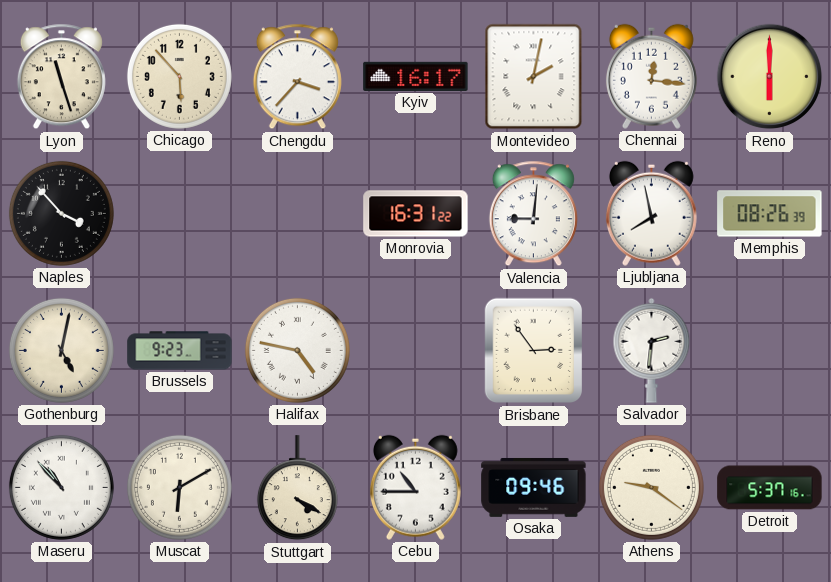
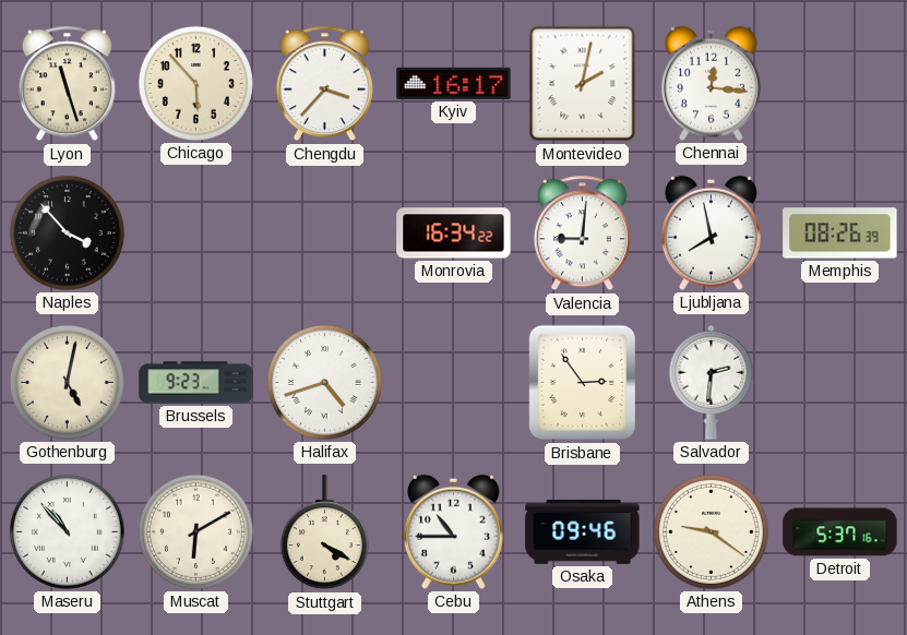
Reno: 6:00 -> none (770, 77)
Monrovia: 16:31 -> 16:34 (454, 233)
Halifax: 4:47 -> 4:42 (324, 382)
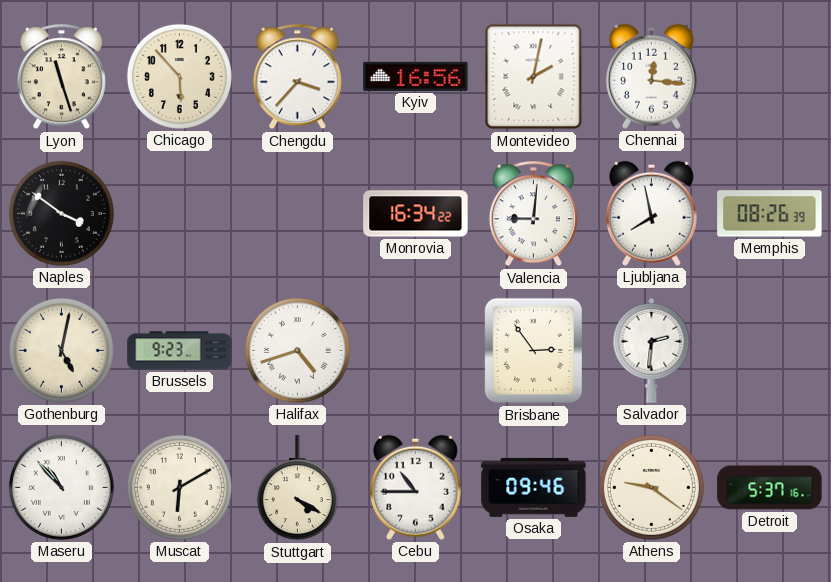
Kyiv: 16:17 -> 16:56 (416, 76)
Naples: 3:53 -> 3:51 (61, 213)
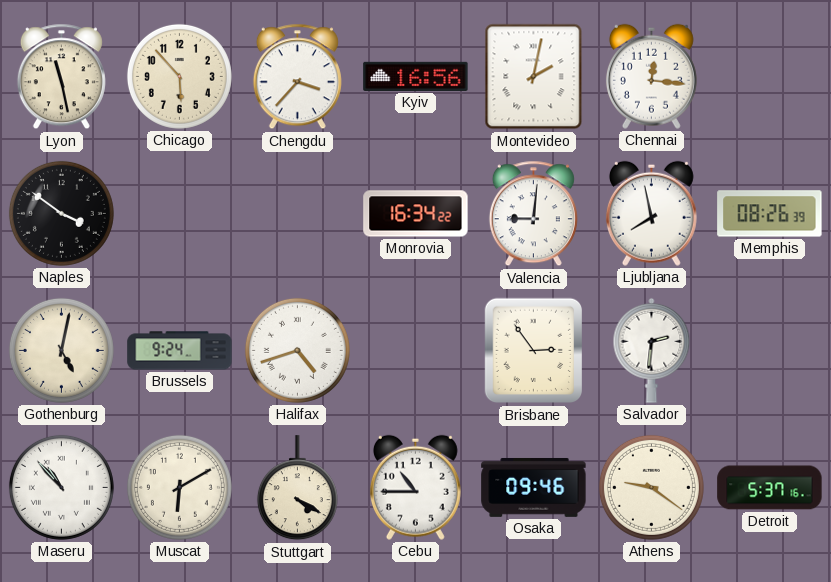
Lyon: 11:27 -> 11:28 (61, 77)
Brussels: 9:23 -> 9:24 (180, 351)
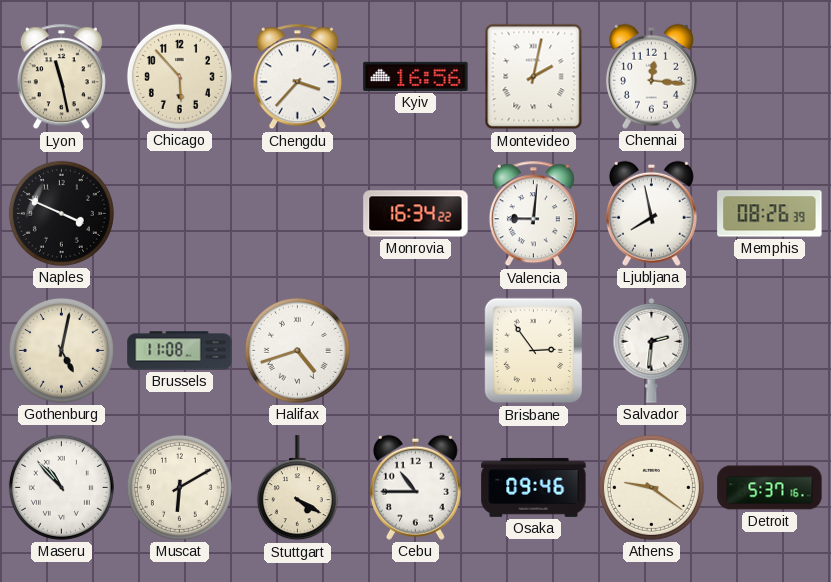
Naples: 3:51 -> 3:49 (61, 213)
Brussels: 9:24 -> 11:08 (180, 351)
